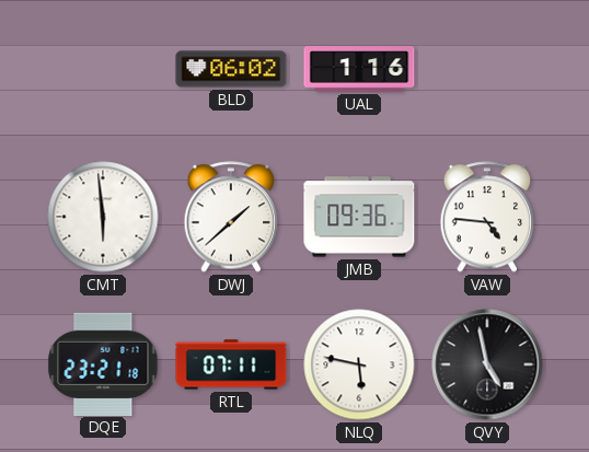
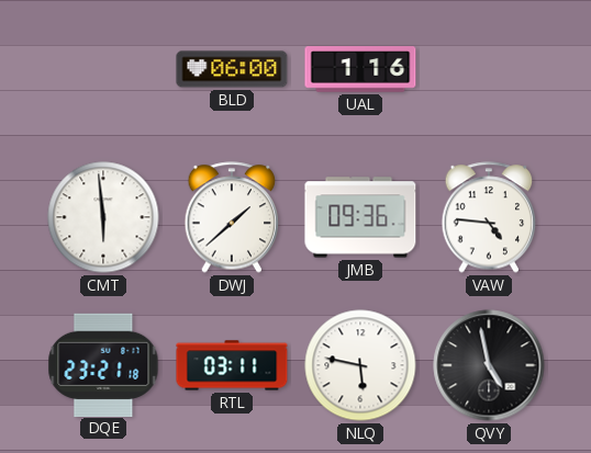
BLD: 06:02 -> 06:00 (232, 69)
RTL: 07:11 -> 03:11 (232, 365)
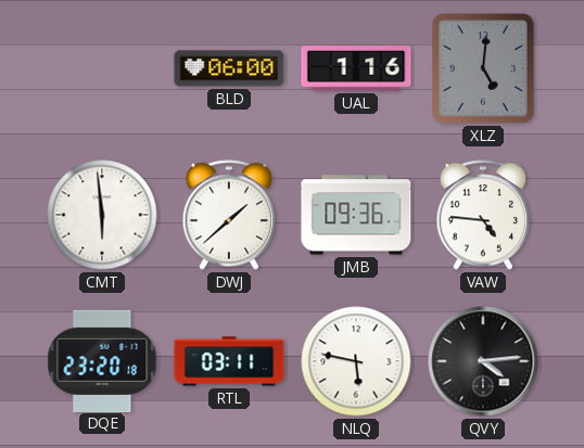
XLZ: none -> 5:01 (483, 68)
DQE: 23:21 -> 23:20 (102, 360)
QVY: 4:58 -> 4:14 (483, 361)
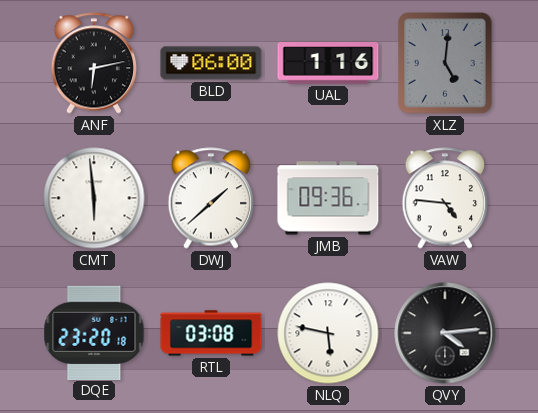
ANF: none -> 6:13 (94, 63)
RTL: 03:11 -> 03:08 (211, 333)
